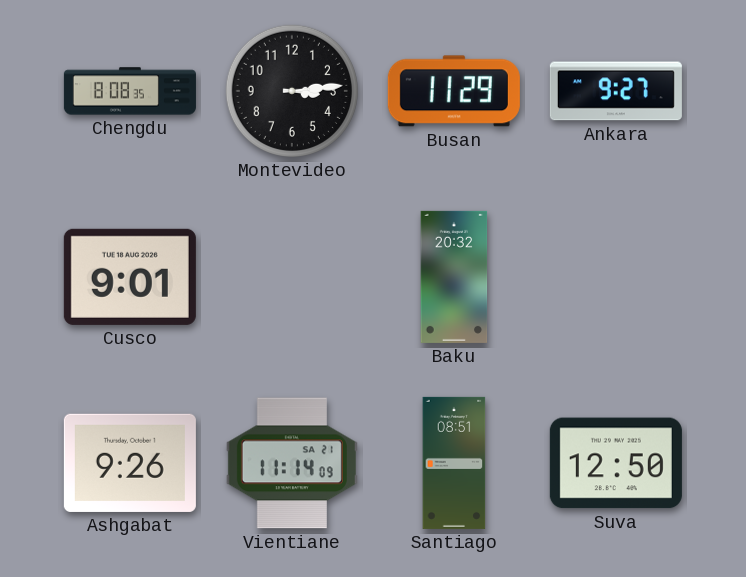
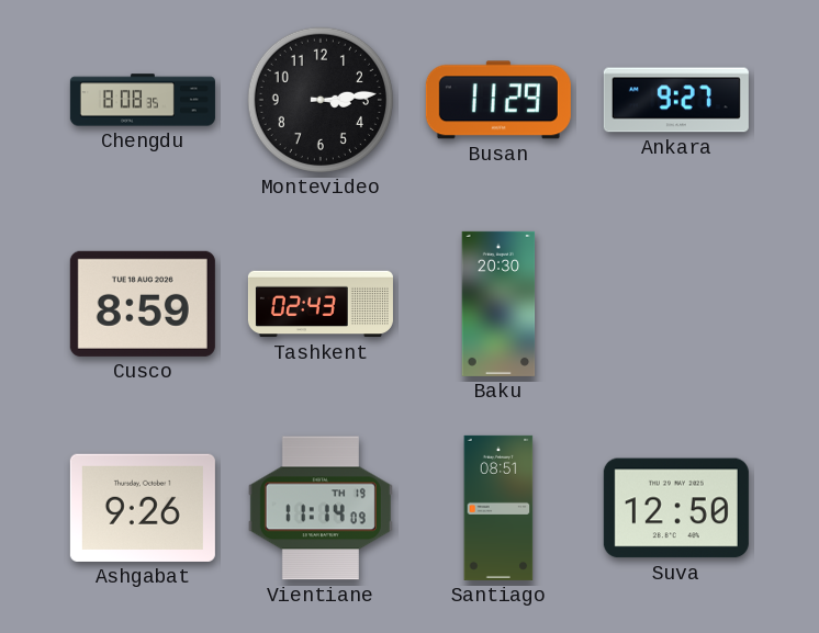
Cusco: 9:01 -> 8:59 (143, 304)
Tashkent: none -> 02:43 (321, 304)
Baku: 20:32 -> 20:30 (498, 304)
Vientiane date: SA 21 -> TH 19 (321, 508)
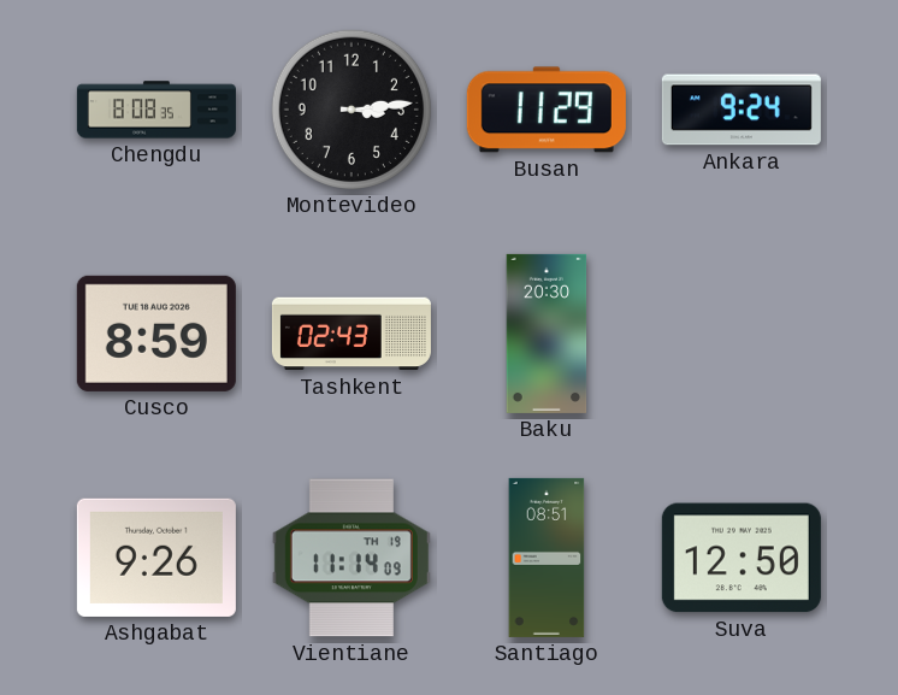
Ankara: 9:27 -> 9:24 (742, 110)
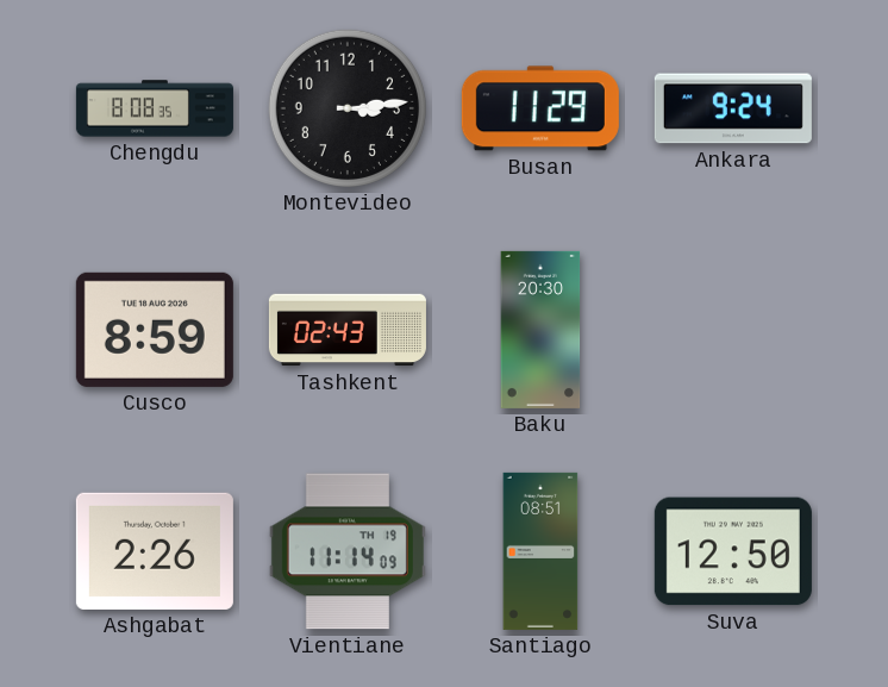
Ashgabat: 9:26 -> 2:26 (155, 551)
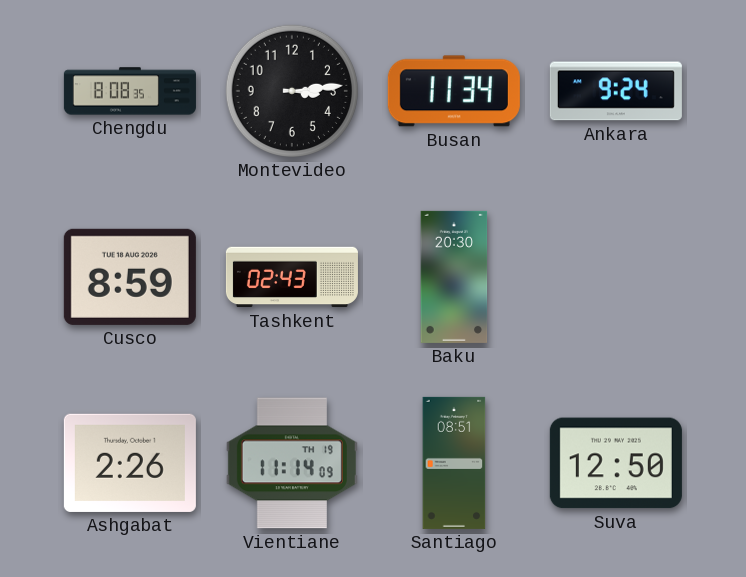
Busan: 11:29 -> 11:34 (454, 91)
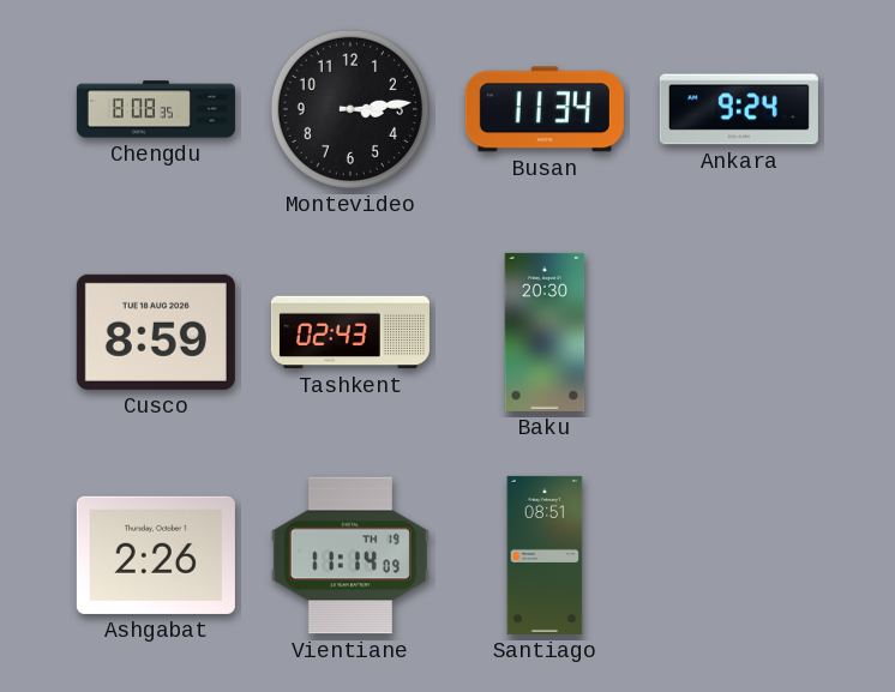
Suva: 12:50 -> none (616, 463)
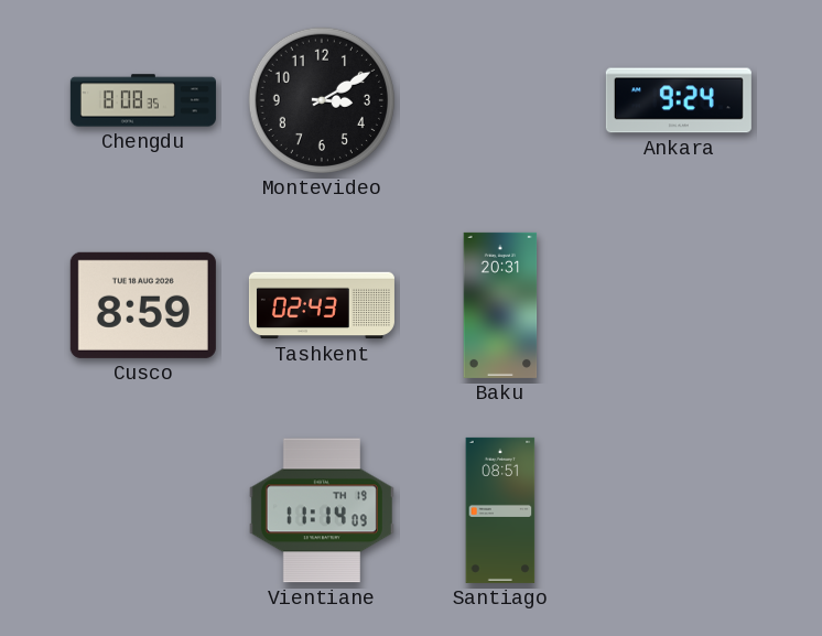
Montevideo: 3:14 -> 3:10 (322, 100)
Busan: 11:34 -> none (545, 109)
Baku: 20:30 -> 20:31 (500, 305)
Ashgabat: 2:26 -> none (156, 555)
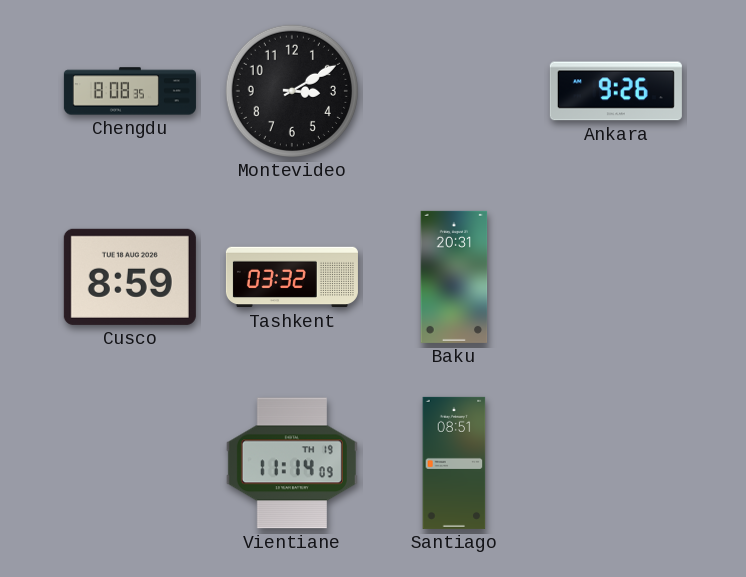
Ankara: 9:24 -> 9:26 (616, 91)
Tashkent: 02:43 -> 03:32 (292, 277)
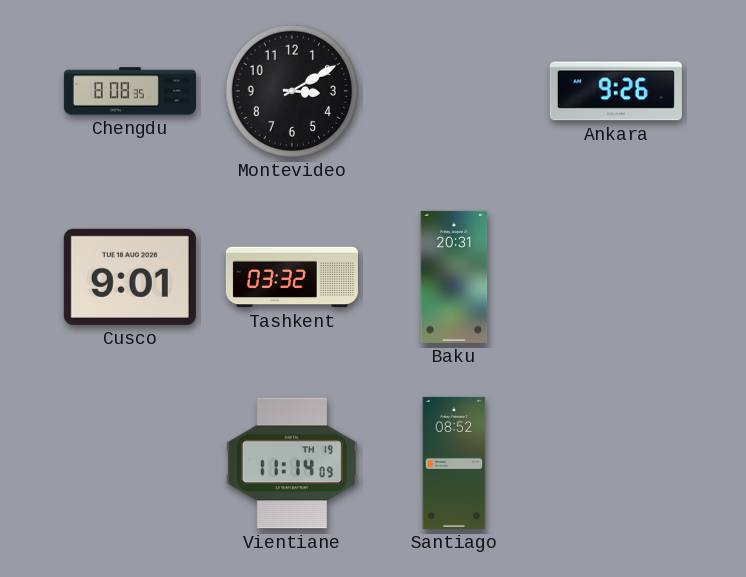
Cusco: 8:59 -> 9:01 (130, 277)
Santiago: 08:51 -> 08:52 (454, 463)
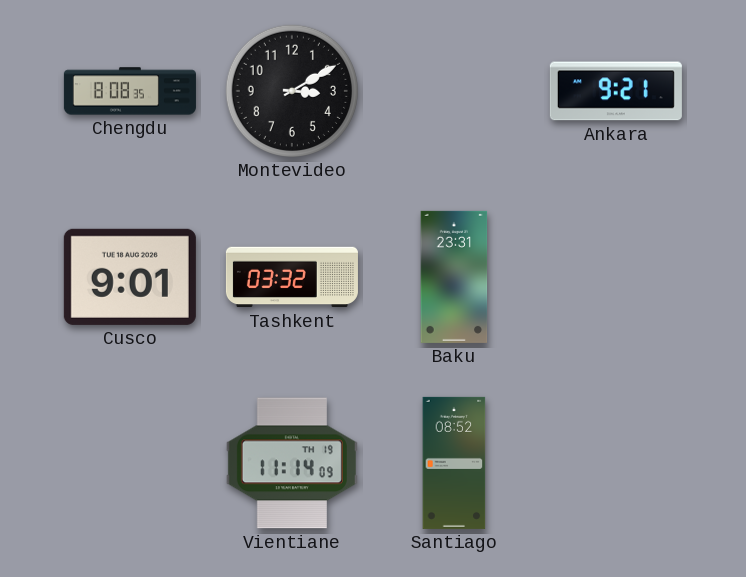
Ankara: 9:26 -> 9:21 (616, 91)
Baku: 20:31 -> 23:31 (454, 277)
